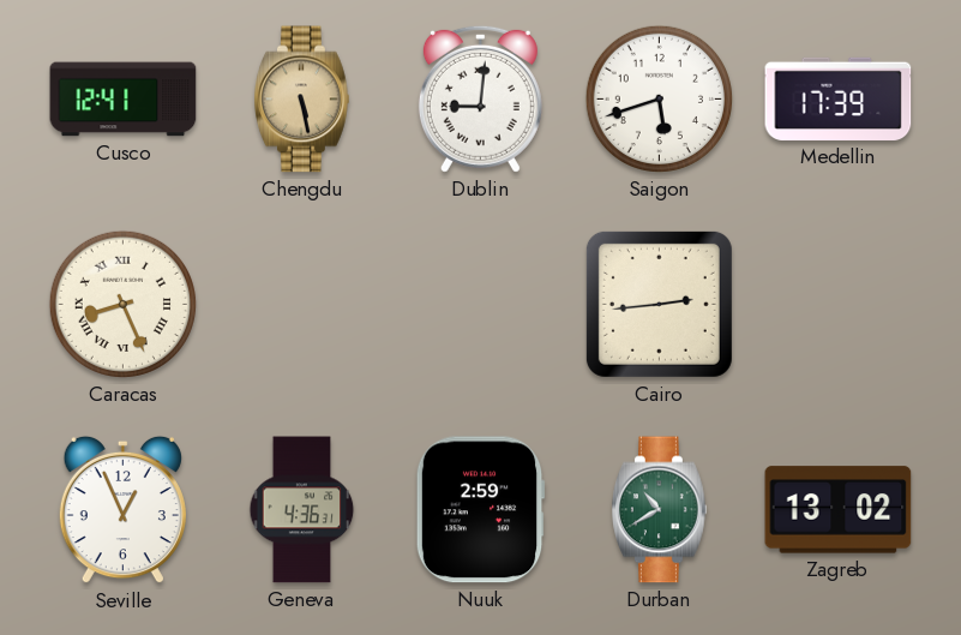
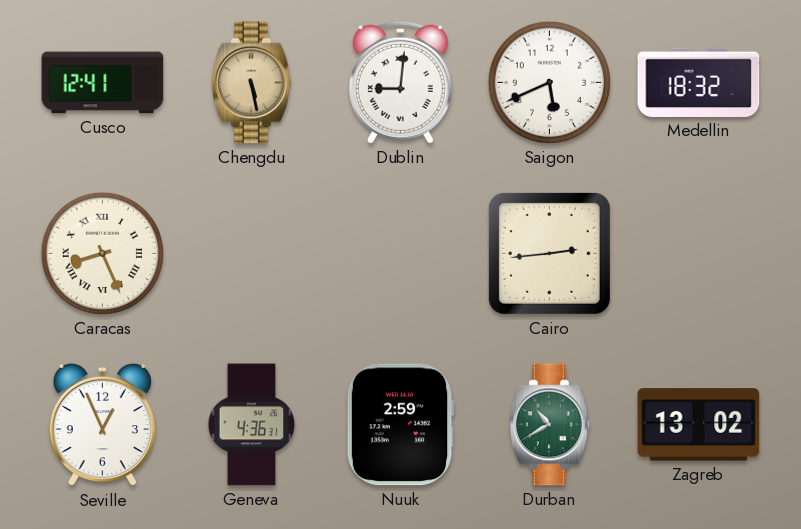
Saigon: 5:42 -> 5:41 (549, 82)
Medellin: 17:39 -> 18:32 (699, 82)
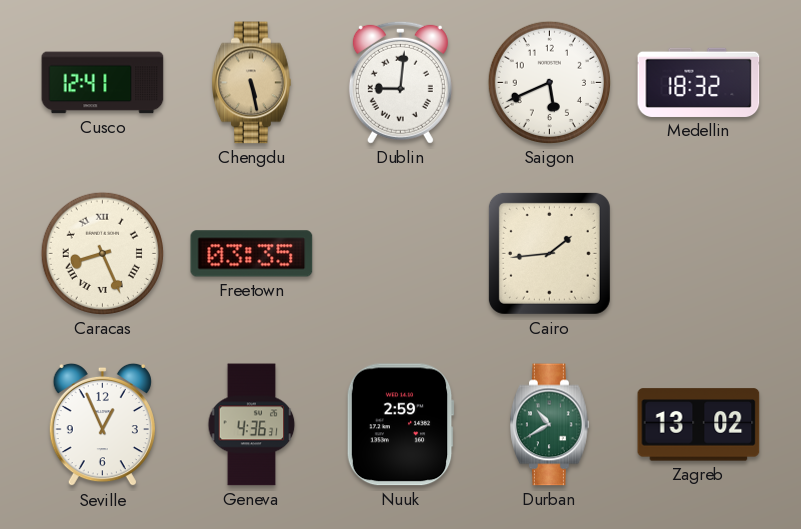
Freetown: none -> 03:35 (252, 254)
Cairo: 2:44 -> 1:44 (549, 253)
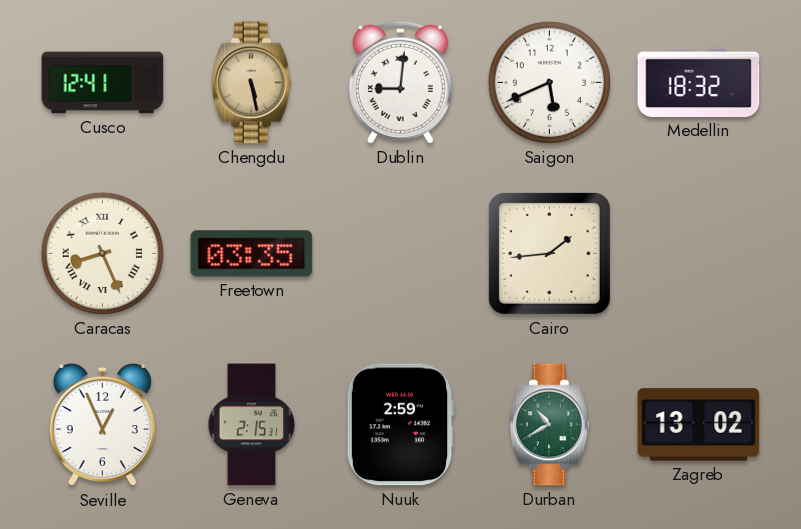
Geneva: 4:36 -> 2:15 (252, 425)
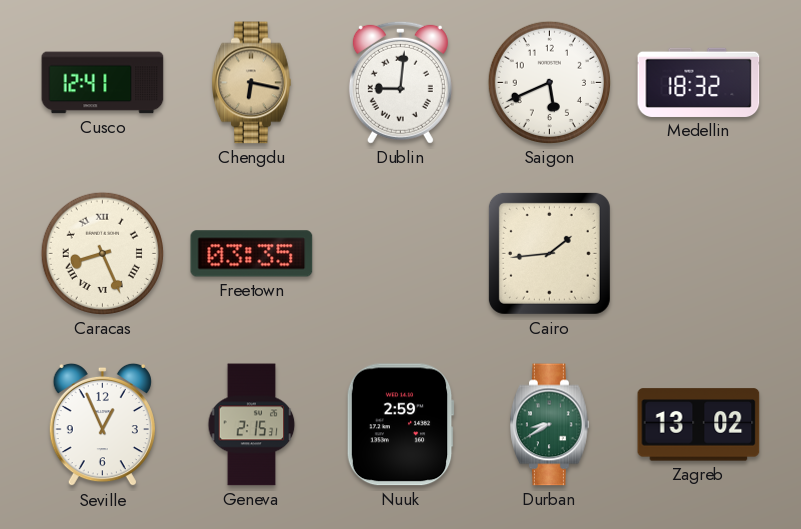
Chengdu: 5:28 -> 6:17 (252, 83)
Durban: 10:40 -> 8:40 (550, 425)
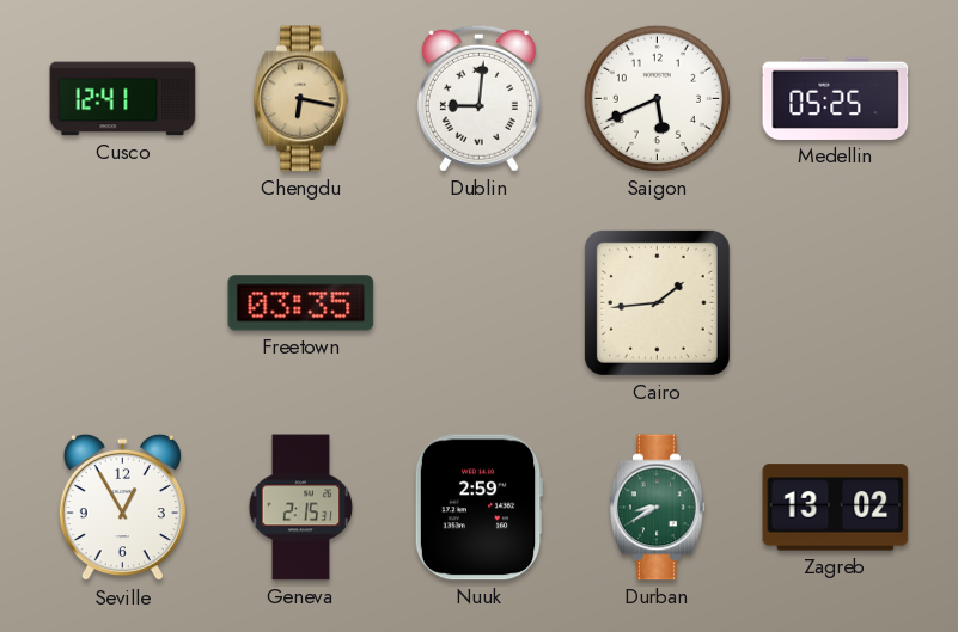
Medellin: 18:32 -> 05:25 (836, 98)
Caracas: 8:26 -> none (102, 253)
Seville: 12:56 -> 12:55 (122, 508)
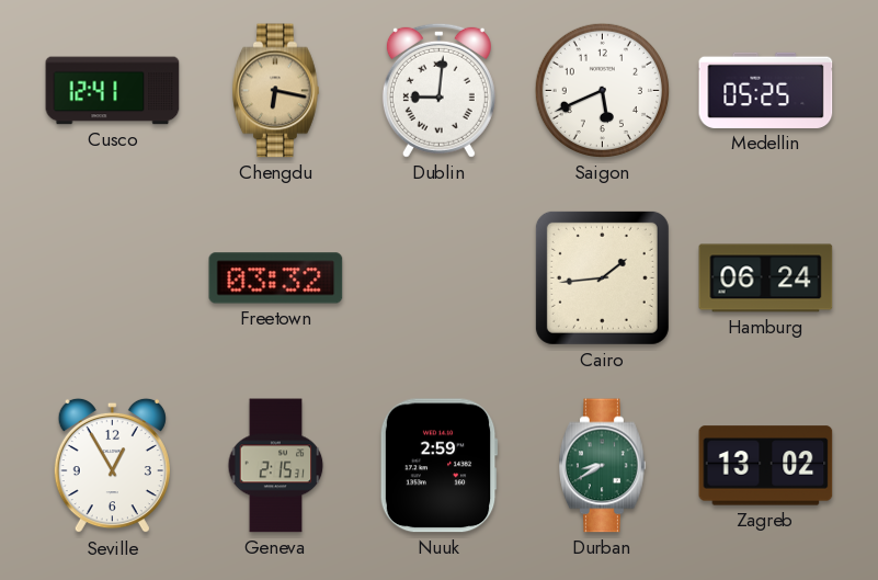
Freetown: 03:35 -> 03:32 (276, 278)
Hamburg: none -> 06:24 (766, 278)
